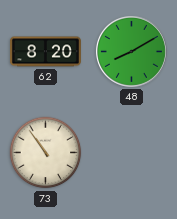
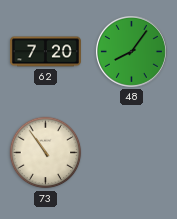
62: 8:20 -> 7:20 (45, 52)
48: 8:10 -> 8:06 (131, 51)
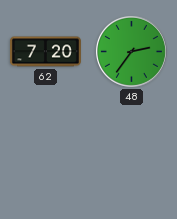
48: 8:06 -> 2:36 (131, 51)
73: 10:54 -> none (46, 153)
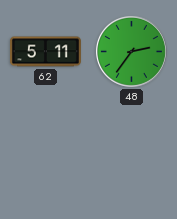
62: 7:20 -> 5:11 (45, 52)
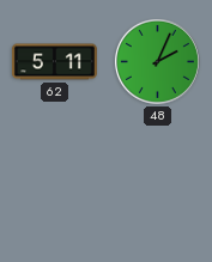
48: 2:36 -> 2:04 (157, 61)
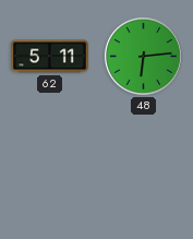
48: 2:04 -> 6:14 (143, 56)
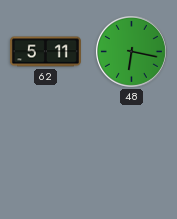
48: 6:14 -> 6:17 (131, 51)
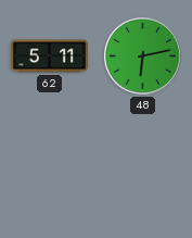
48: 6:17 -> 6:13 (142, 55)
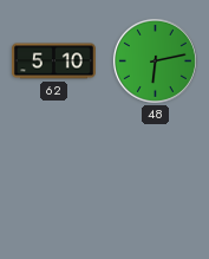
62: 5:11 -> 5:10 (53, 61)
